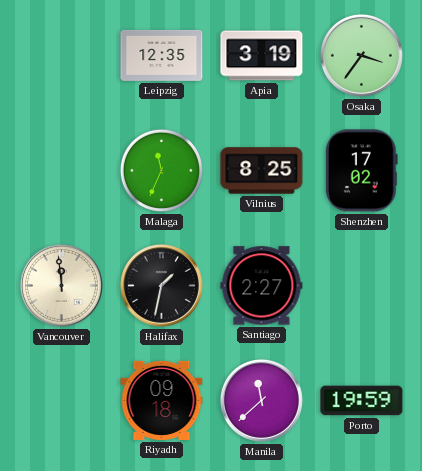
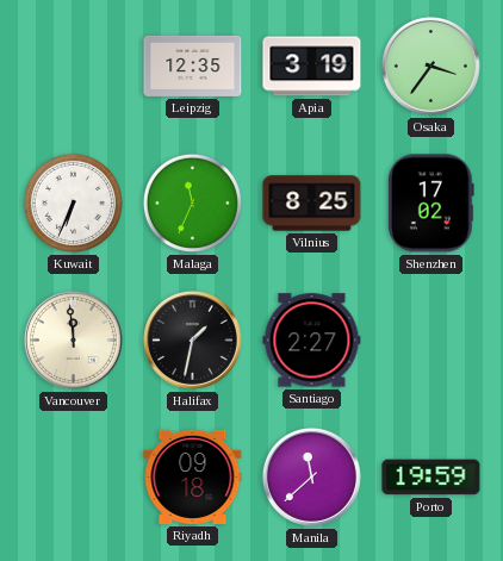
Kuwait: none -> 6:34 (73, 202)
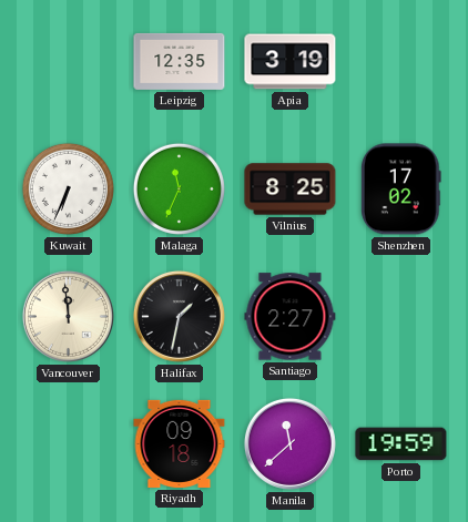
Osaka: 3:36 -> none (430, 66)
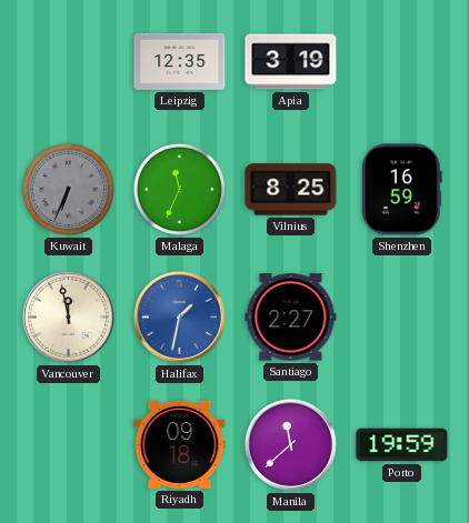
Kuwait dial: white -> grey (68, 189)
Shenzhen: 17:02 -> 16:59 (401, 190)
Vancouver: 11:59 -> 11:58 (68, 316)
Halifax dial: black -> blue (179, 316)
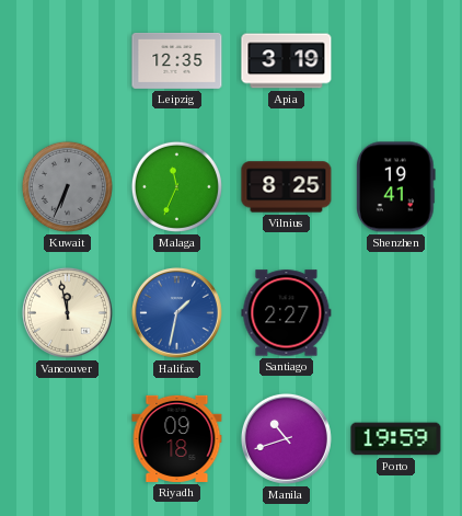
Shenzhen: 16:59 -> 19:41 (395, 187)
Manila: 11:38 -> 10:42 (286, 438)
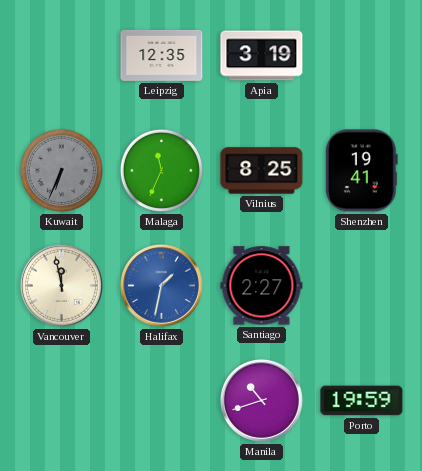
Riyadh: 09:18 -> none (177, 438)
